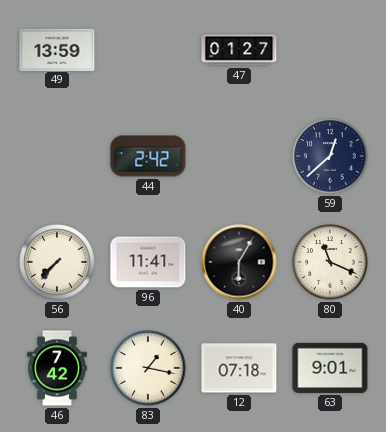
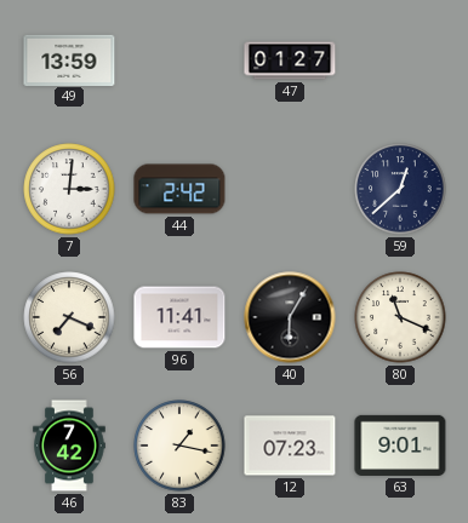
7: none -> 3:01 (69, 189)
56: 7:37 -> 7:19 (69, 317)
12: 07:18 -> 07:23 (290, 446)
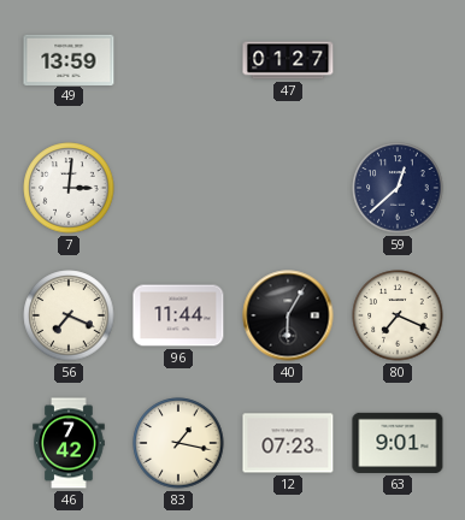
44: 2:42 -> none (179, 189)
96: 11:41 -> 11:44 (178, 315)
80: 11:19 -> 7:19 (398, 315)
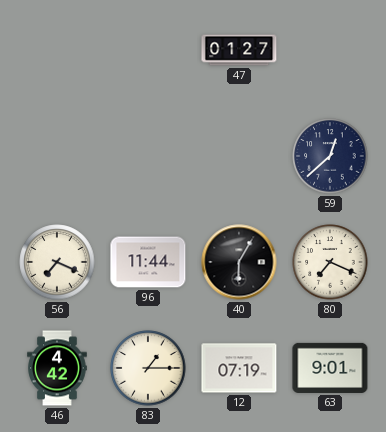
49: 13:59 -> none (69, 59)
7: 3:01 -> none (69, 188)
46: 7:42 -> 4:42 (57, 368)
83: 1:17 -> 1:15 (148, 368)
12: 07:23 -> 07:19 (239, 368)
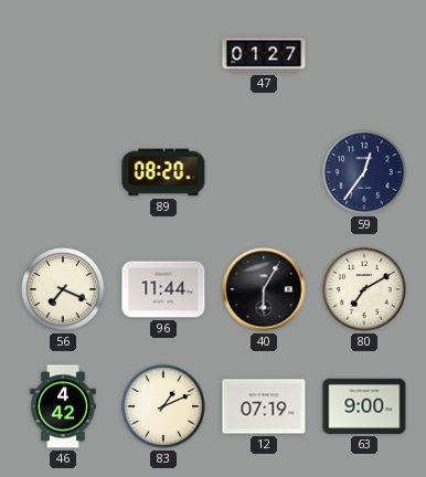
89: none -> 08:20 (163, 172)
59: 12:38 -> 12:36 (364, 172)
80: 7:19 -> 7:10 (364, 289)
83: 1:15 -> 1:11 (163, 406)
63: 9:01 -> 9:00 (364, 406)
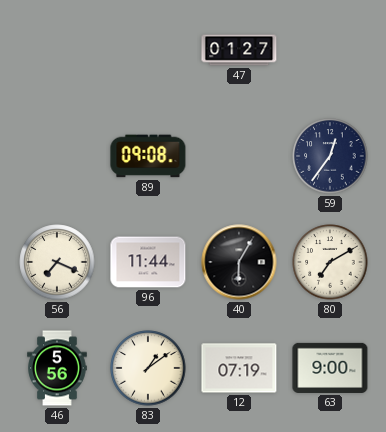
89: 08:20 -> 09:08 (148, 156)
46: 4:42 -> 5:56 (57, 368)
83: 1:11 -> 1:09 (148, 368)
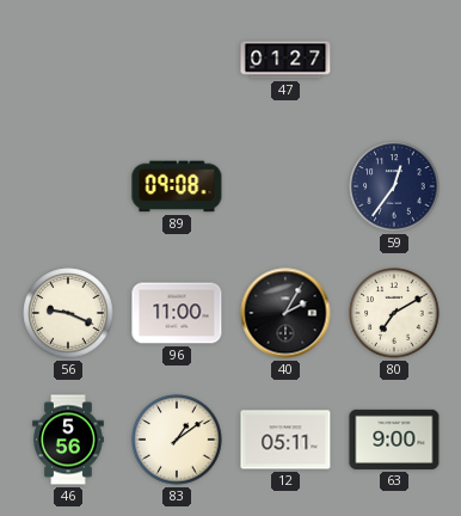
56: 7:19 -> 9:19 (68, 313)
96: 11:44 -> 11:00 (177, 313)
40: 6:05 -> 2:05 (285, 313)
12: 07:19 -> 05:11 (285, 440)
